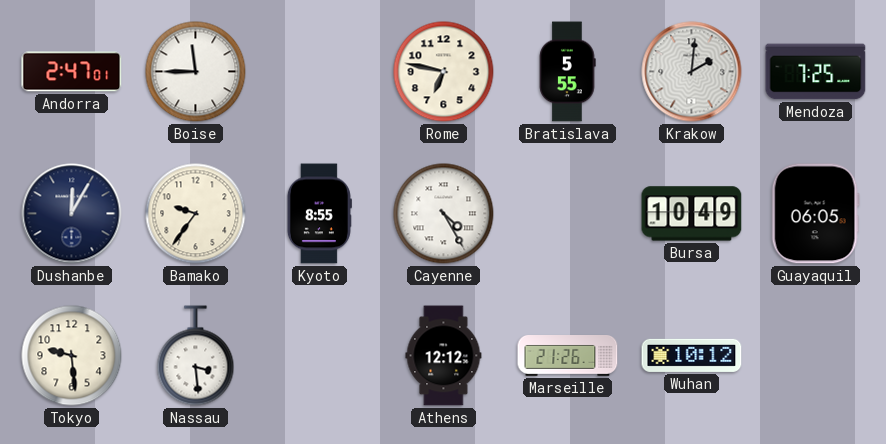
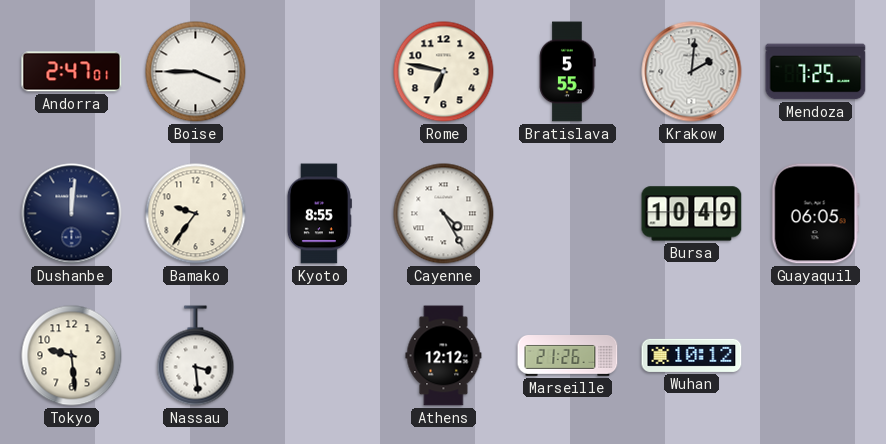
Boise: 11:45 -> 3:45 (196, 72)
Dushanbe: 12:05 -> 12:01 (72, 214)
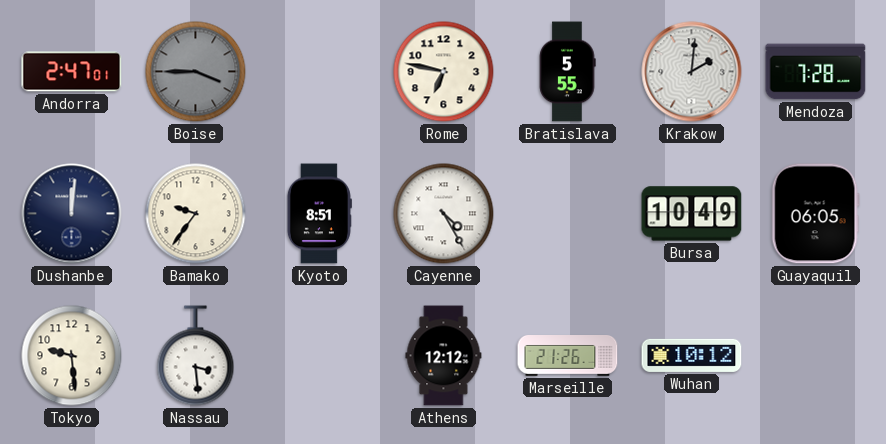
Boise dial: white -> grey (196, 72)
Mendoza: 7:25 -> 7:28 (816, 72)
Kyoto: 8:55 -> 8:51 (319, 214)
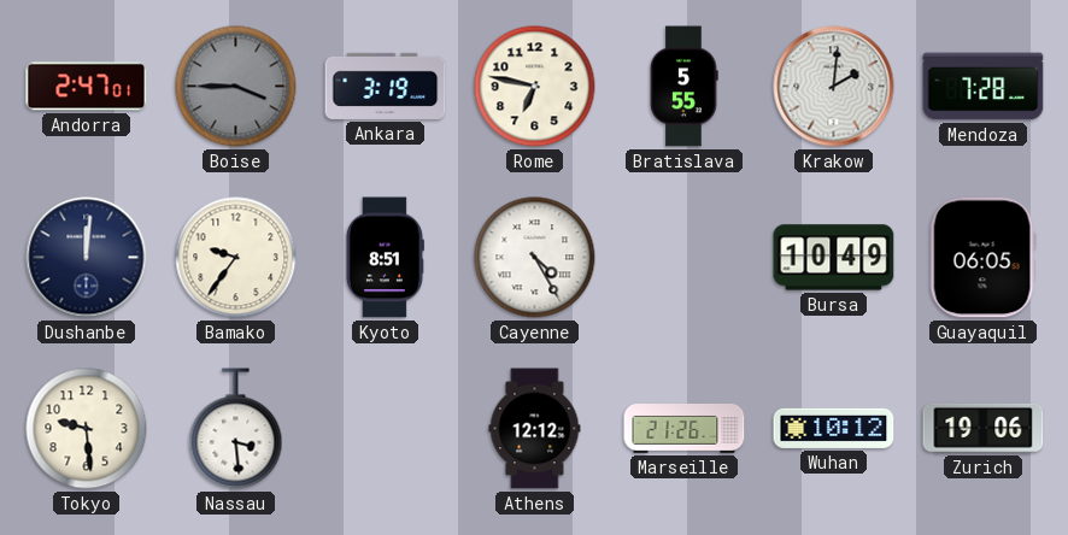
Ankara: none -> 3:19 (386, 86)
Zurich: none -> 19:06 (984, 428)
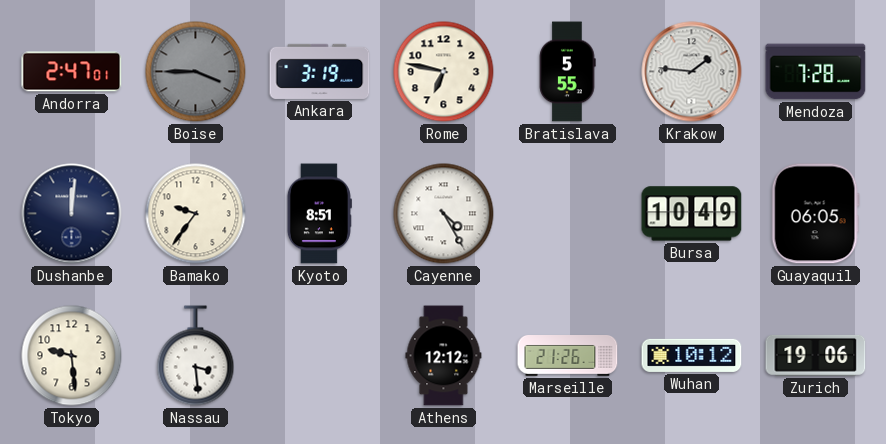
Krakow: 2:01 -> 1:46 (692, 72)
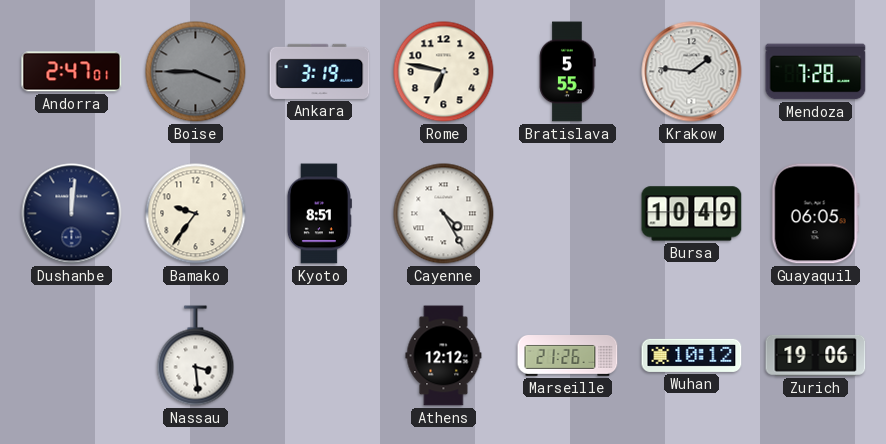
Tokyo: 9:29 -> none (72, 356)
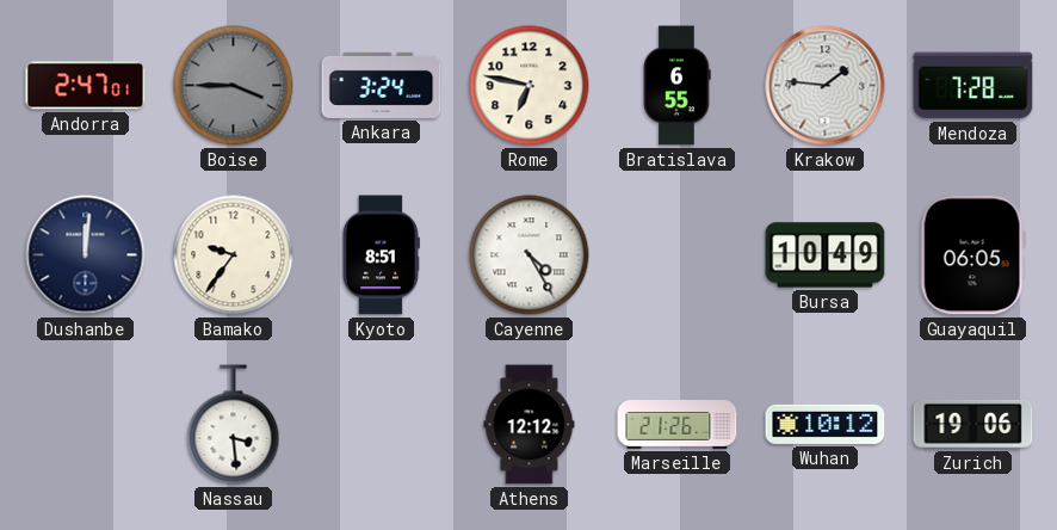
Ankara: 3:19 -> 3:24 (382, 85)
Bratislava: 5:55 -> 6:55 (676, 86)
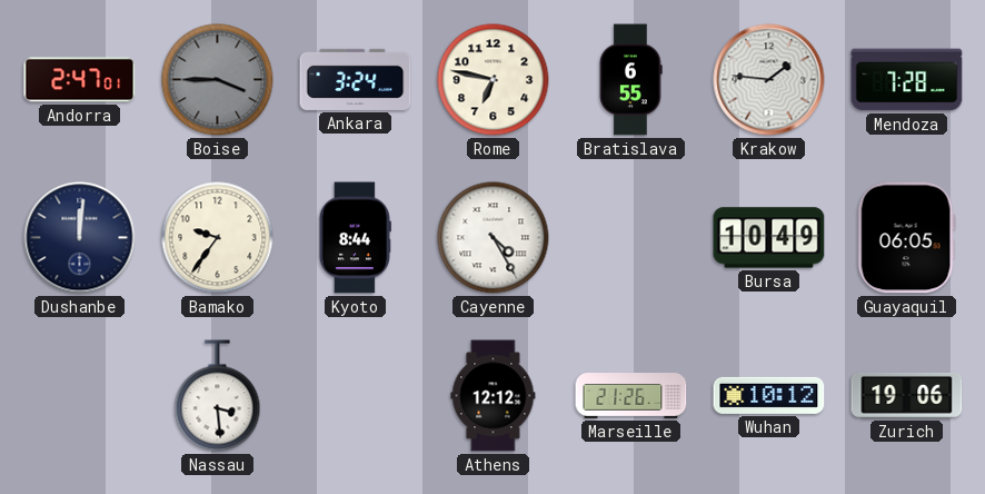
Kyoto: 8:51 -> 8:44 (355, 238)
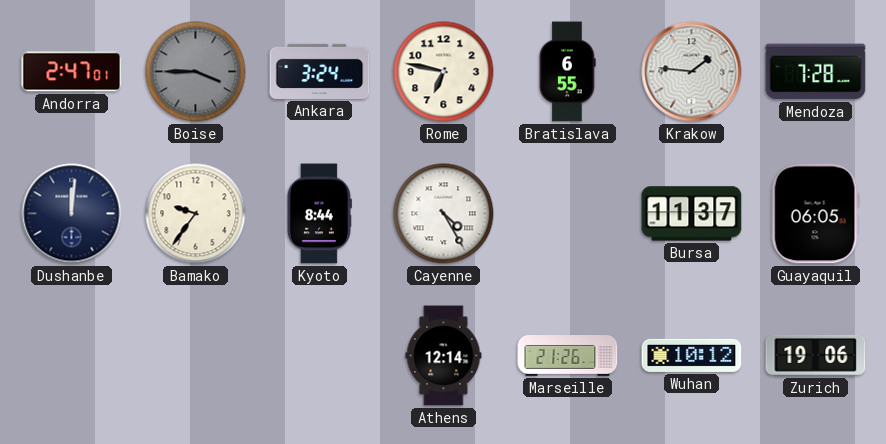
Bursa: 10:49 -> 11:37 (692, 214)
Nassau: 3:29 -> none (218, 396)
Athens: 12:12 -> 12:14 (444, 356)
